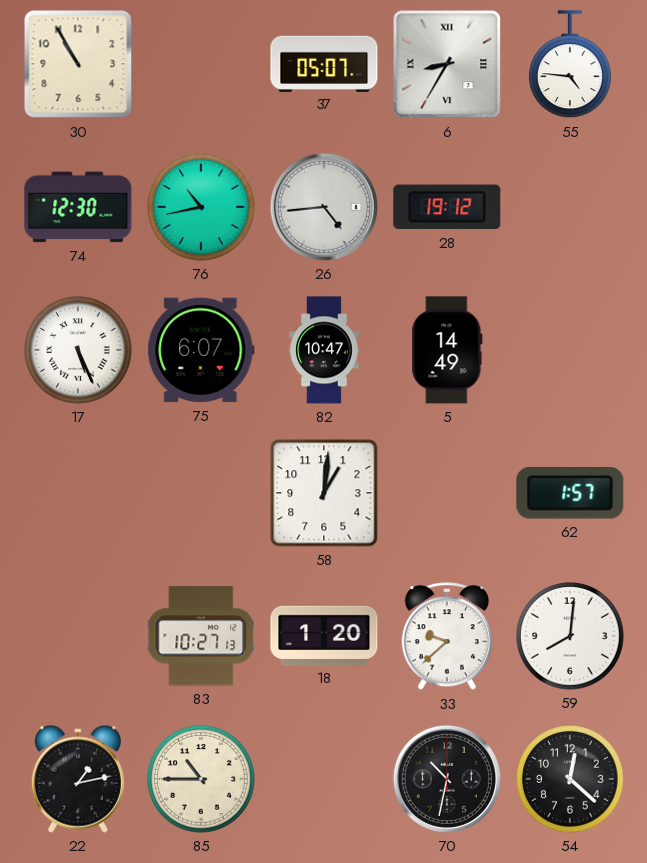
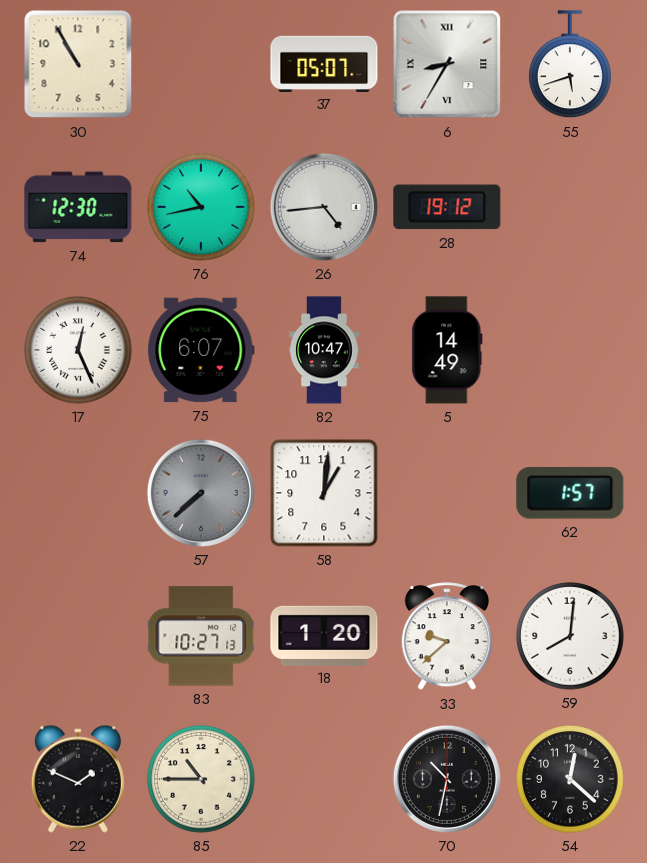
55: 4:46 -> 5:42 (571, 65)
17: 5:26 -> 12:26 (78, 350)
57: none -> 7:38 (201, 493)
22: 1:13 -> 1:49 (78, 779)
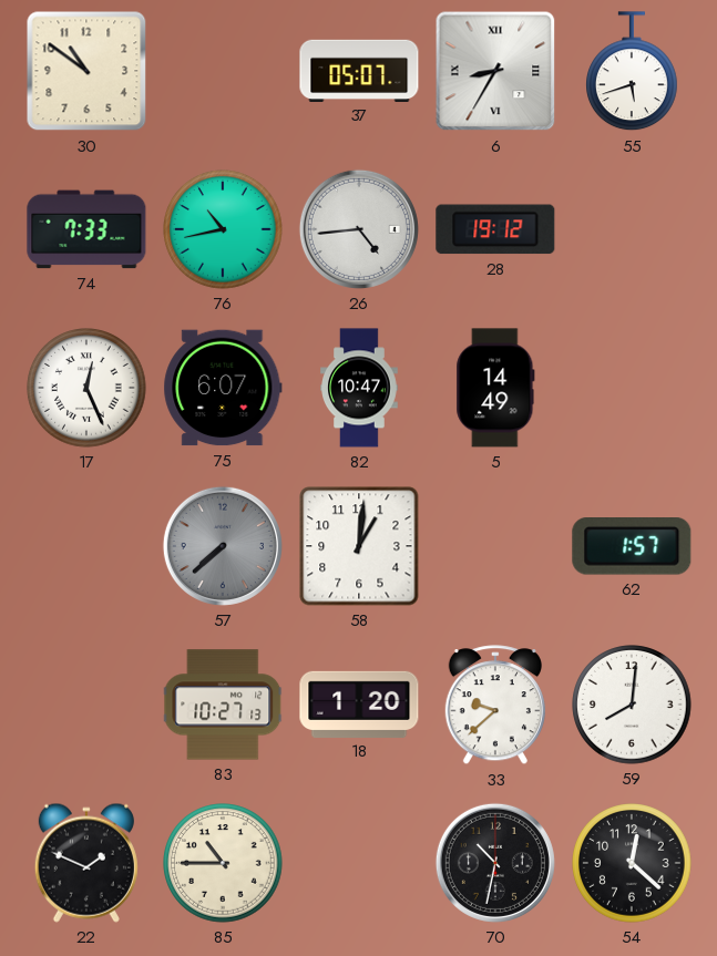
30: 10:55 -> 10:51 (86, 71)
74: 12:30 -> 7:33 (86, 229)
